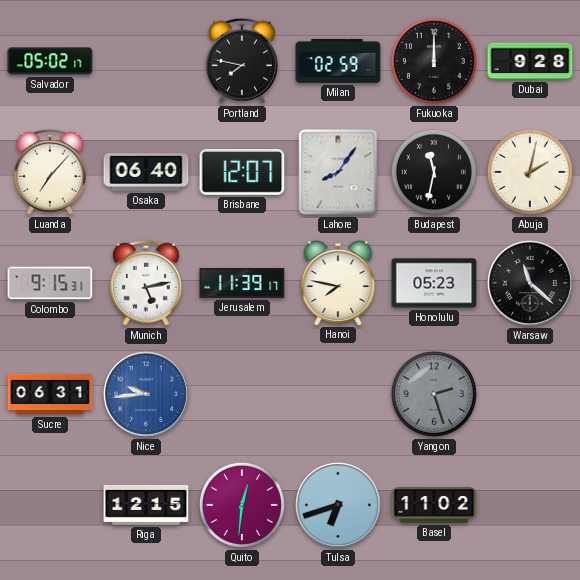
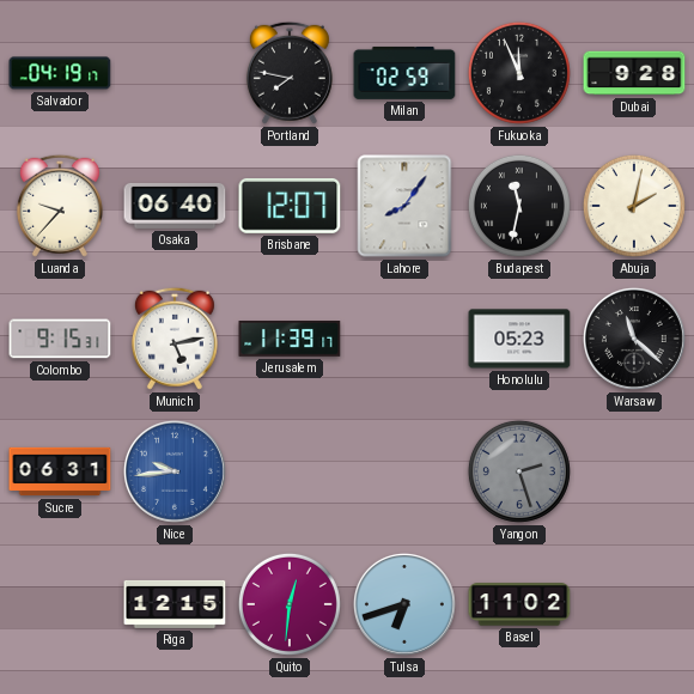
Salvador: 05:02 -> 04:19 (60, 73)
Fukuoka: 12:00 -> 11:56 (519, 73)
Luanda: 7:07 -> 9:37 (60, 206)
Hanoi: 7:47 -> none (338, 283)
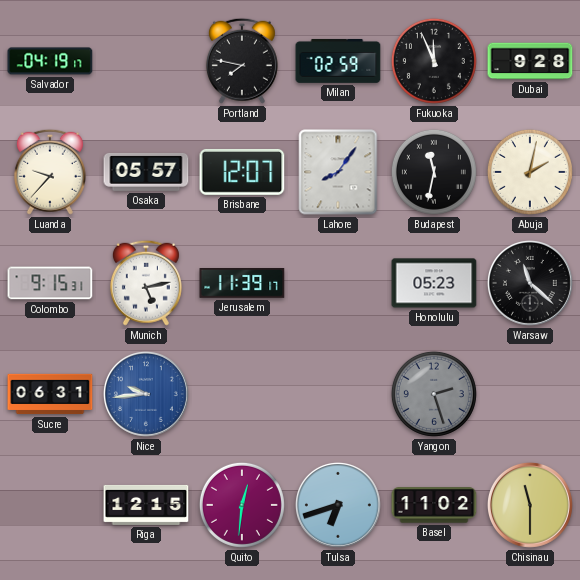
Osaka: 06:40 -> 05:57 (146, 172)
Chisinau: none -> 11:30 (530, 505)
